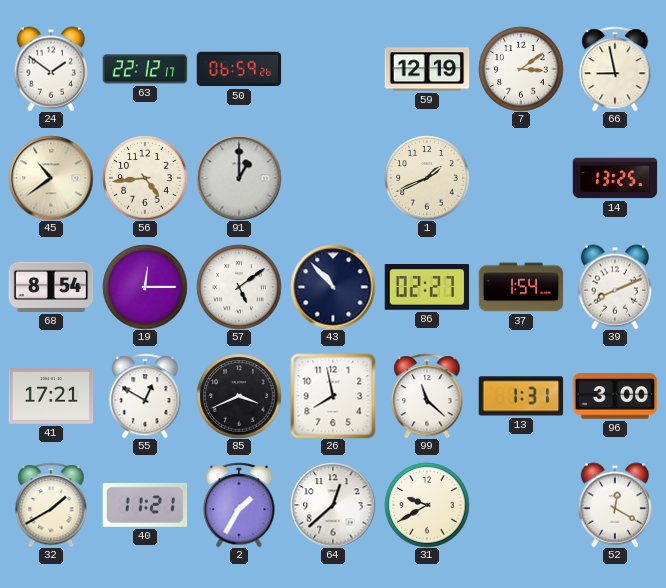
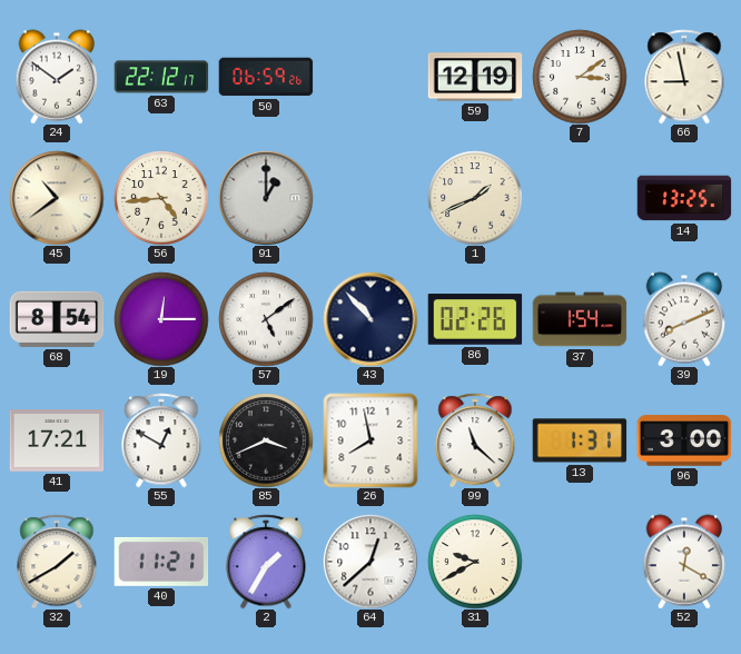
86: 02:27 -> 02:26 (475, 319)
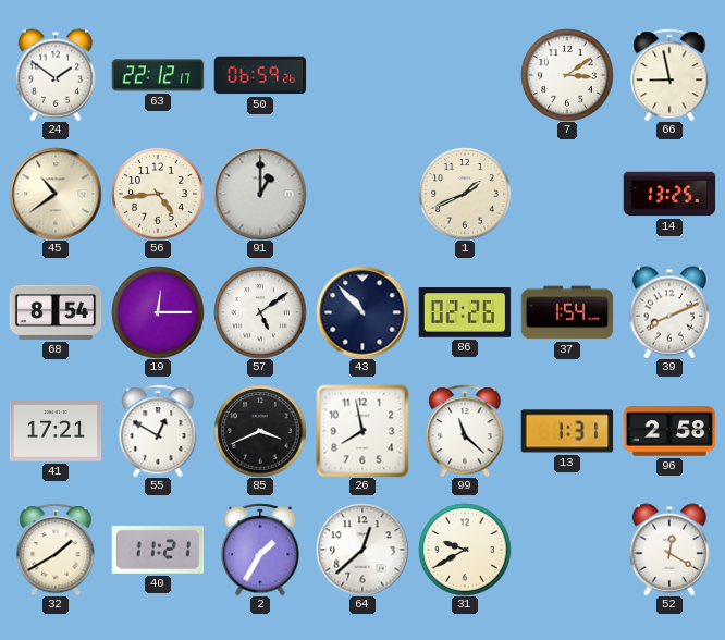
59: 12:19 -> none (475, 77)
96: 3:00 -> 2:58 (669, 431)
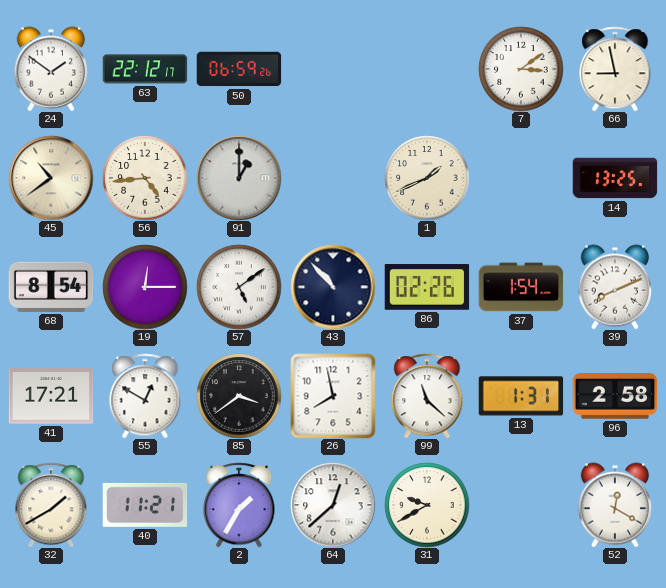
85: 3:41 -> 3:39 (239, 396)
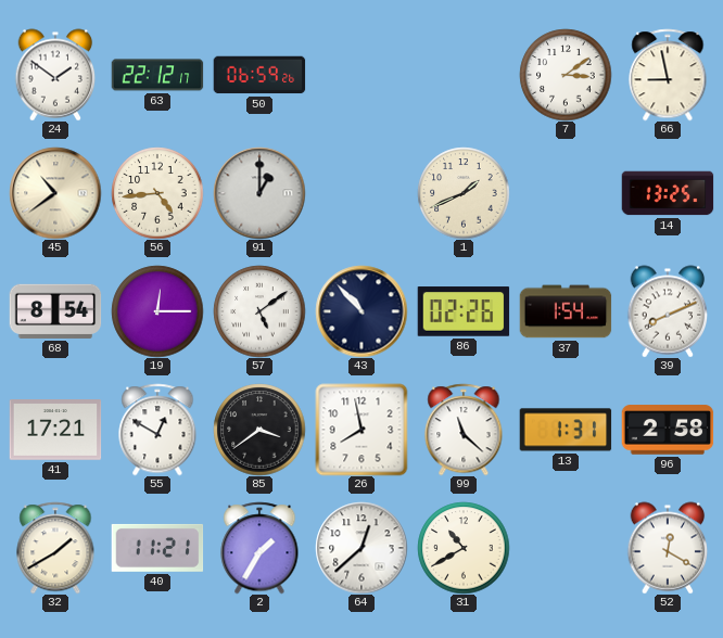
31: 9:40 -> 10:40 (464, 548)
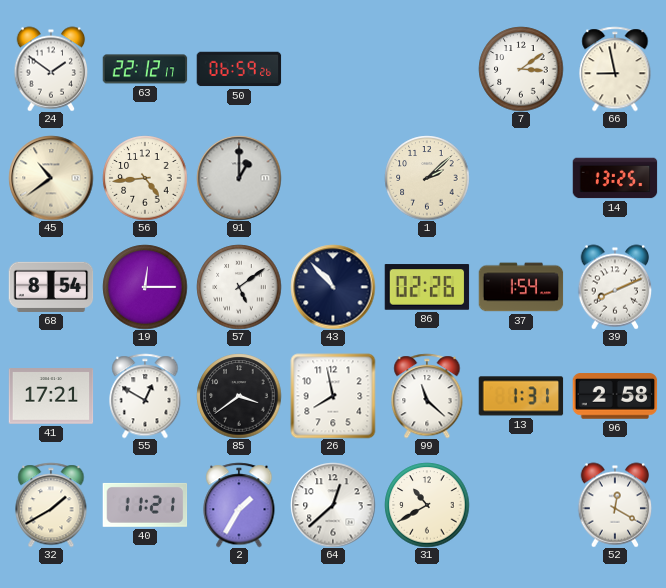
1: 1:41 -> 2:08 (427, 178)
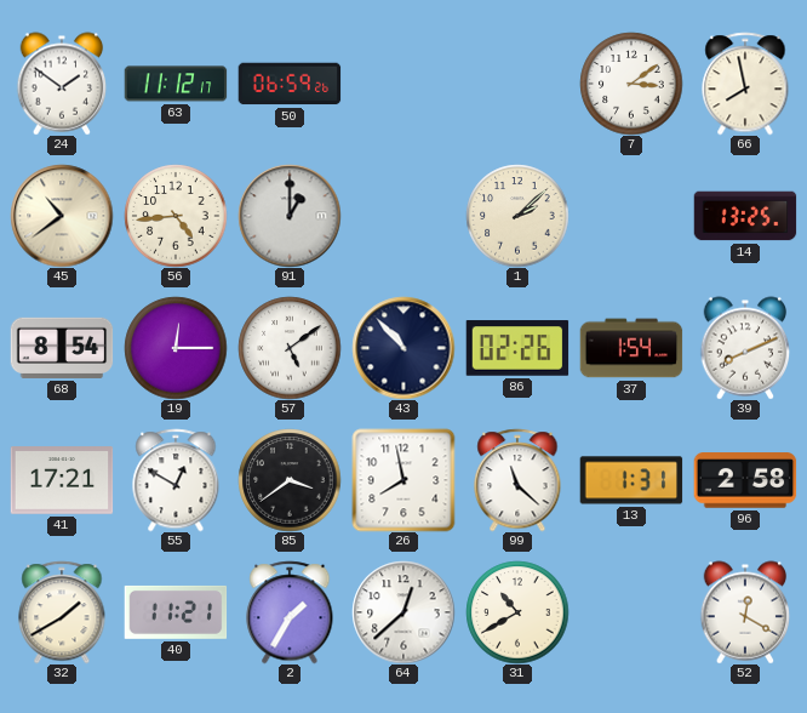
63: 22:12 -> 11:12 (176, 84)
66: 8:58 -> 7:58 (745, 84)
